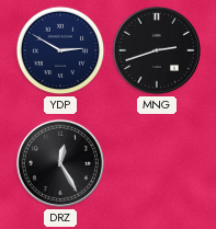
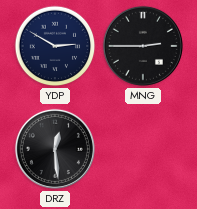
MNG: 2:42 -> 2:45 (143, 46)
DRZ: 12:25 -> 12:29 (55, 149)
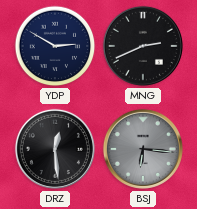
MNG: 2:45 -> 2:41 (143, 46)
BSJ: none -> 6:16 (143, 149)
